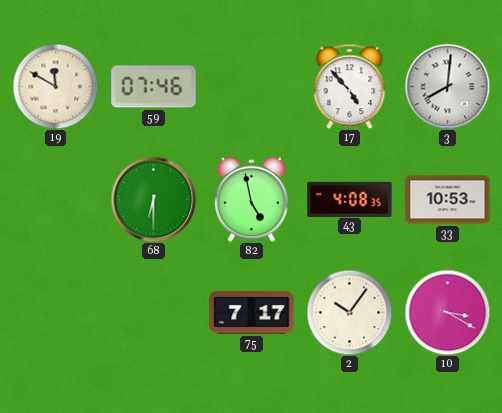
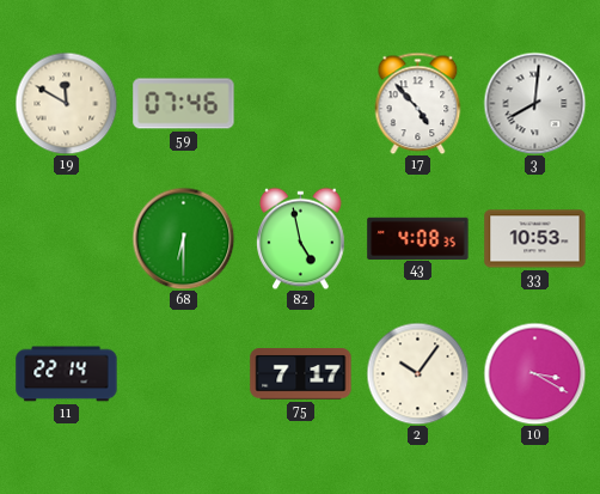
11: none -> 22:14 (67, 374)
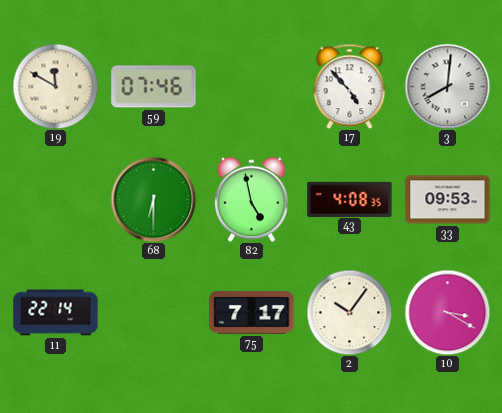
33: 10:53 -> 09:53 (448, 200)
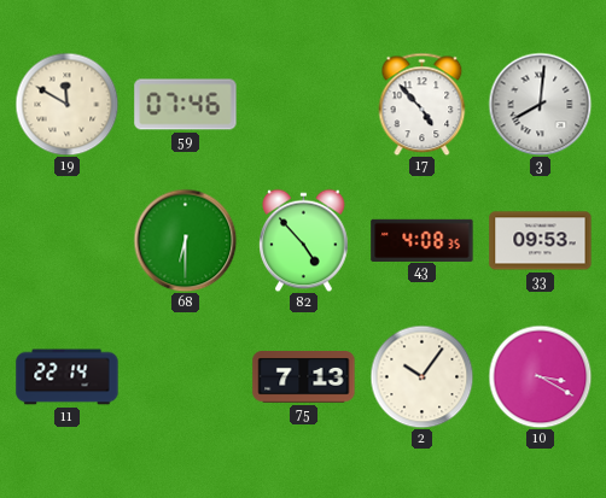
82: 4:58 -> 4:53 (304, 240)
75: 7:17 -> 7:13 (304, 377)
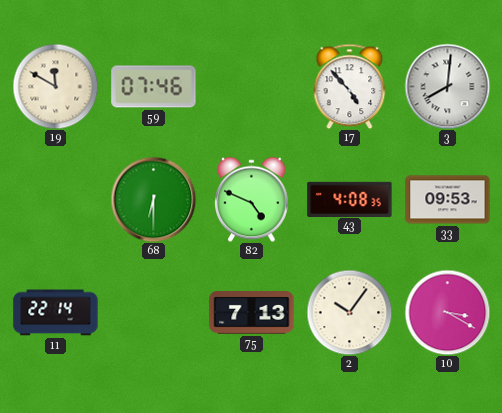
82: 4:53 -> 4:49 (252, 199)
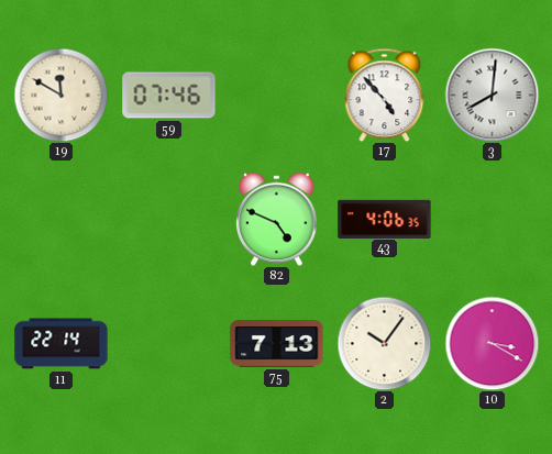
68: 6:30 -> none (153, 199)
43: 4:08 -> 4:06 (385, 219)
33: 09:53 -> none (448, 200)
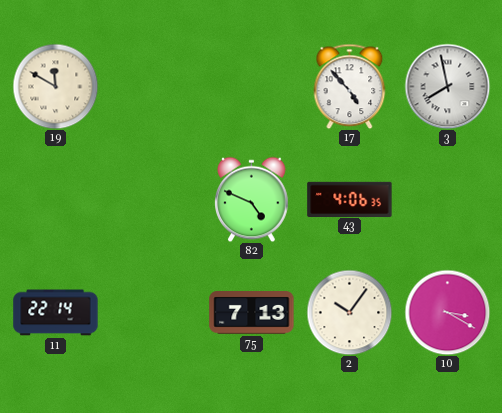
59: 07:46 -> none (169, 96)
3: 8:01 -> 7:58 (447, 86)
